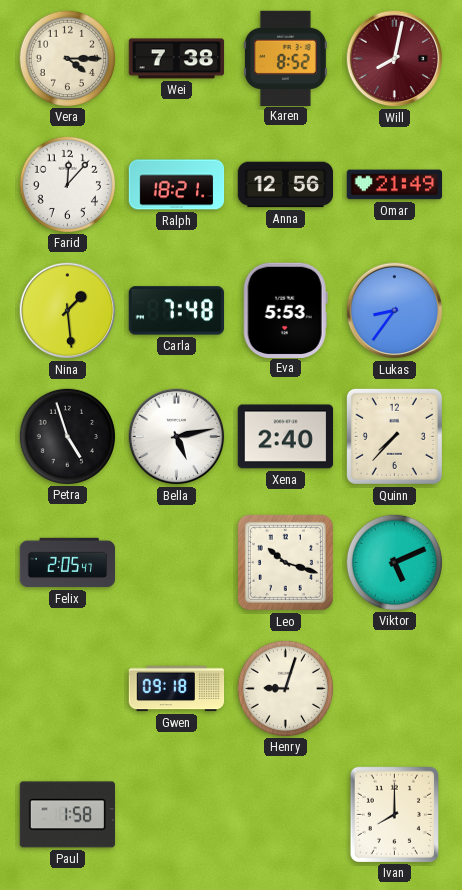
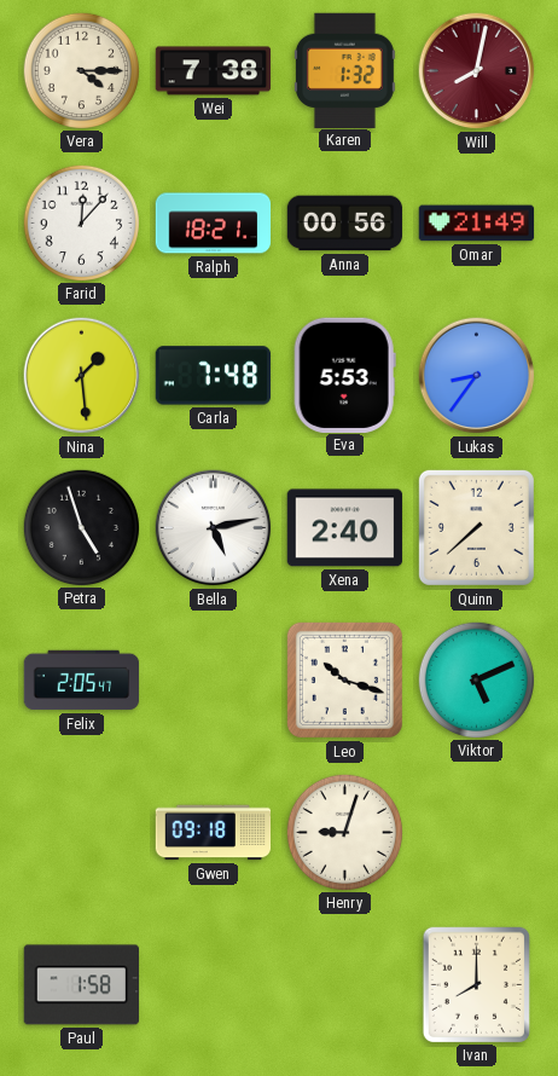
Karen: 8:52 -> 1:32 (344, 70)
Anna: 12:56 -> 00:56 (345, 224)
Quinn: 7:37 -> 7:38 (476, 527)
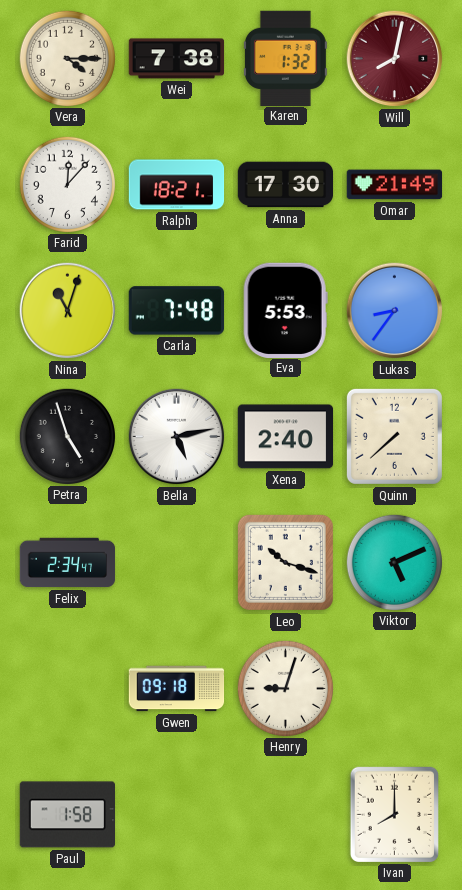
Anna: 00:56 -> 17:30 (286, 185)
Nina: 1:29 -> 11:03 (68, 311)
Felix: 2:05 -> 2:34 (68, 563)
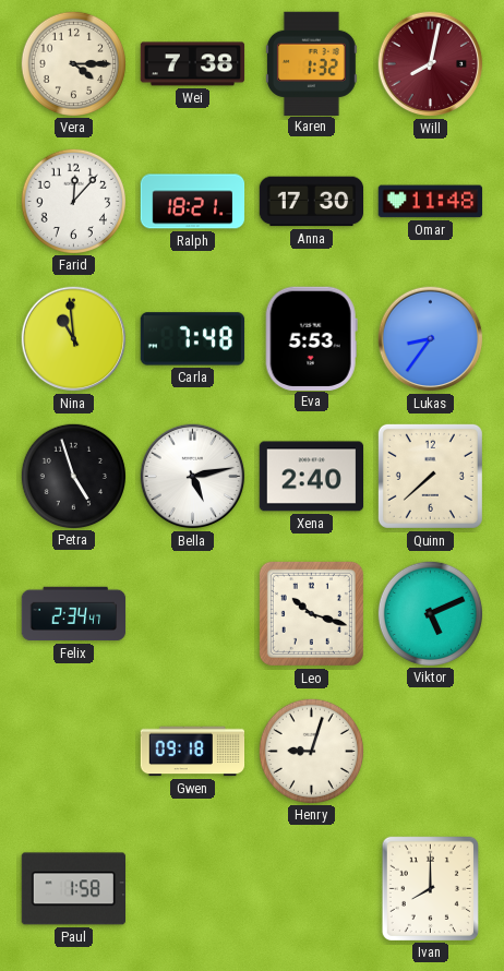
Omar: 21:49 -> 11:48 (431, 202)
Nina: 11:03 -> 10:59 (74, 339)
